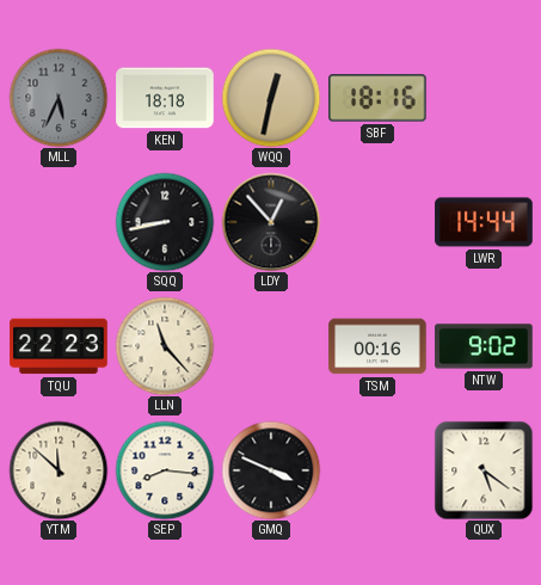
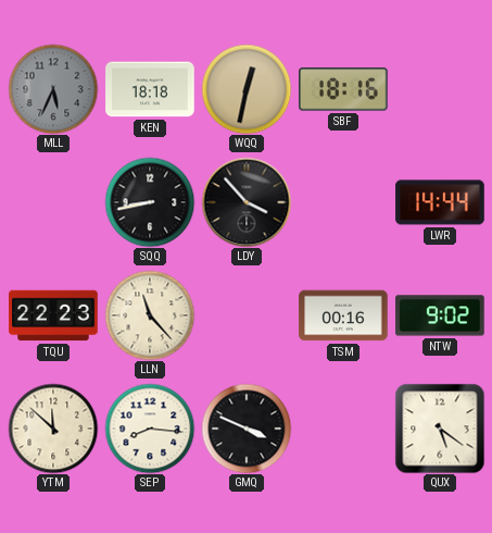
LDY: 12:53 -> 3:53 (247, 202)
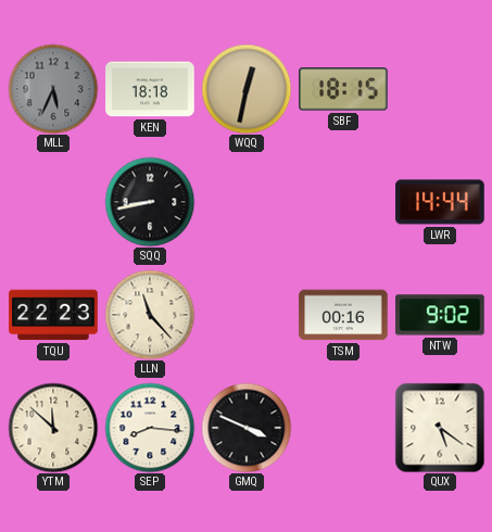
SBF: 18:16 -> 18:15 (343, 89)
LDY: 3:53 -> none (247, 202)
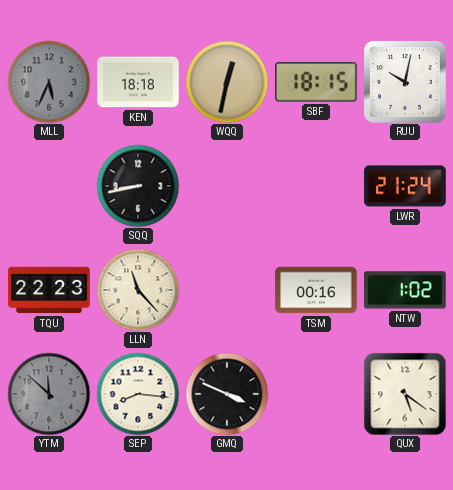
RUU: none -> 10:02 (405, 82)
LWR: 14:44 -> 21:24 (405, 186)
NTW: 9:02 -> 1:02 (405, 290)
YTM dial: cream -> grey (49, 394)
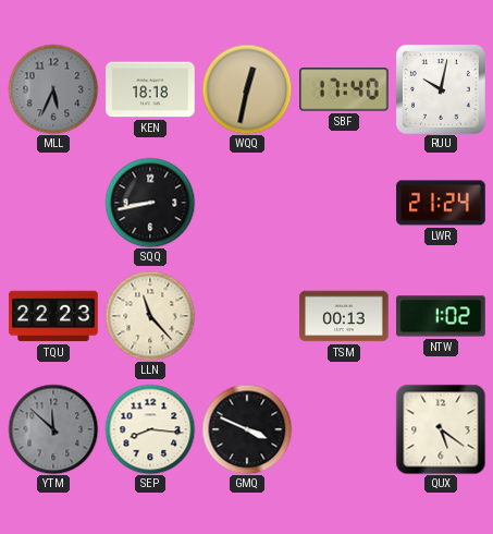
SBF: 18:15 -> 17:40 (344, 89)
TSM: 00:16 -> 00:13 (344, 316)
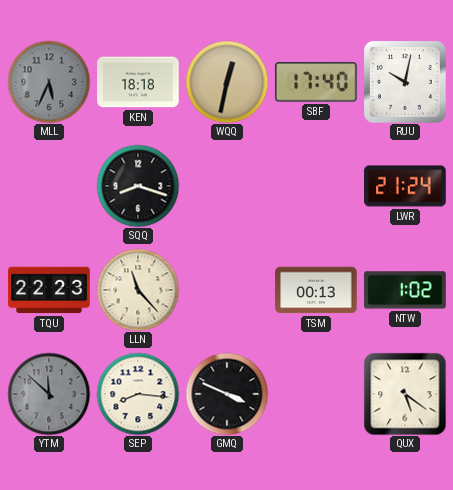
SQQ: 8:43 -> 8:18 (138, 186)
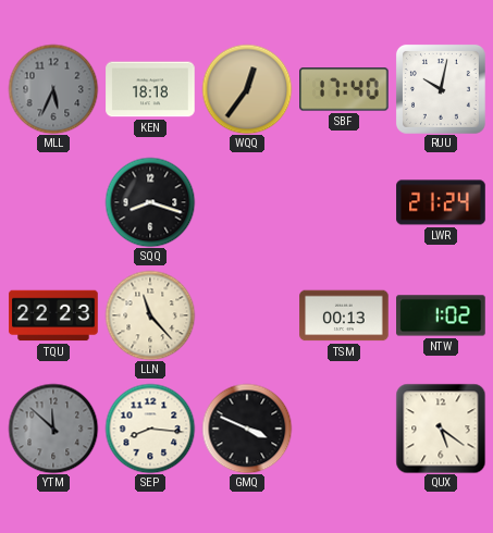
WQQ: 12:32 -> 12:36 (247, 89)
